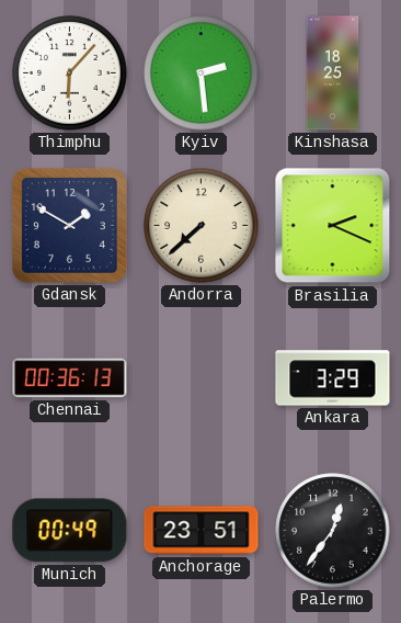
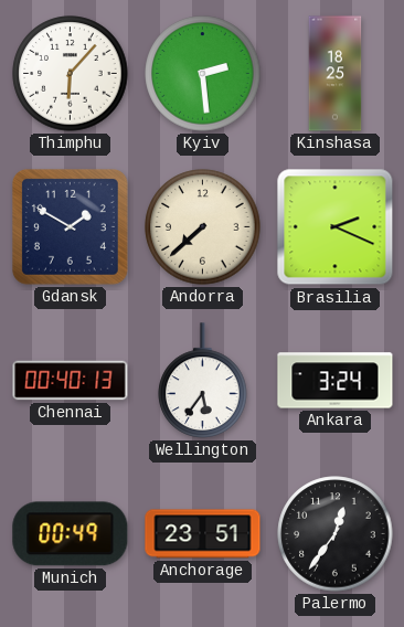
Chennai: 00:36 -> 00:40 (71, 381)
Wellington: none -> 5:36 (203, 381)
Ankara: 3:29 -> 3:24 (336, 381)
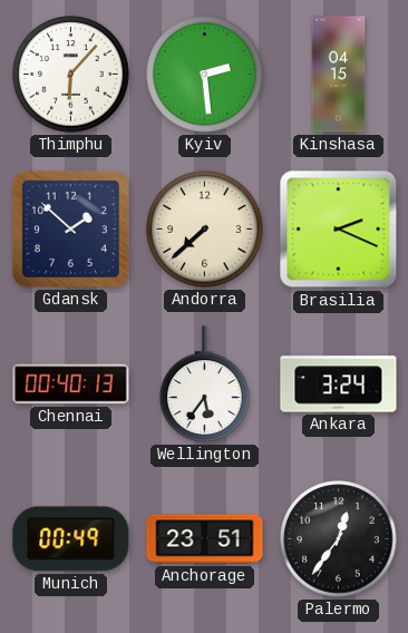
Kinshasa: 18:25 -> 04:15 (339, 75)
Gdansk: 1:50 -> 1:52 (71, 230)
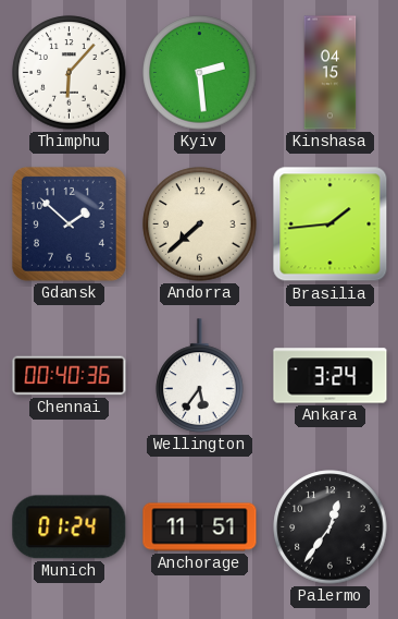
Brasilia: 2:19 -> 1:44 (331, 224)
Chennai: 00:40:13 -> 00:40:36 (70, 376)
Munich: 00:49 -> 01:24 (70, 527)
Anchorage: 23:51 -> 11:51 (200, 527)
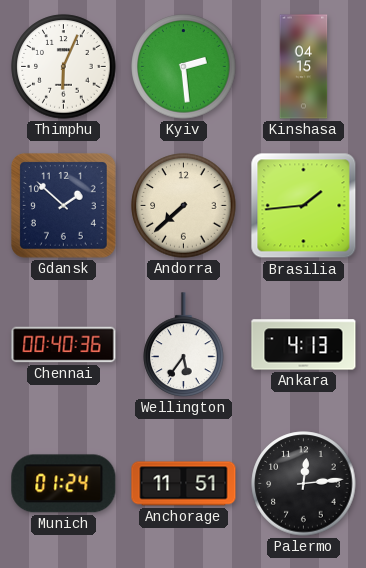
Thimphu: 6:07 -> 6:04 (64, 67)
Ankara: 3:24 -> 4:13 (304, 345)
Palermo: 12:36 -> 12:14 (304, 484)
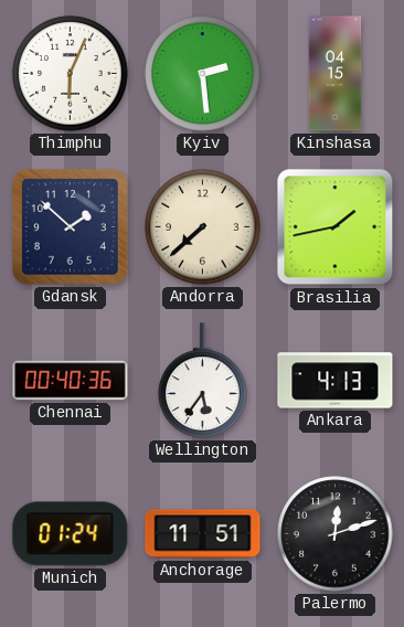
Brasilia: 1:44 -> 1:43 (336, 227)
Palermo: 12:14 -> 12:12 (336, 534)
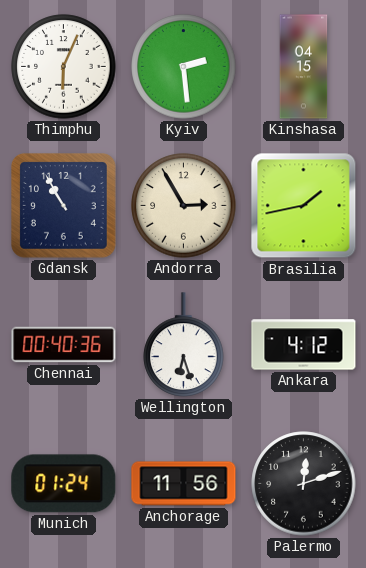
Gdansk: 1:52 -> 10:55 (64, 206)
Andorra: 7:38 -> 2:55 (184, 206)
Wellington: 5:36 -> 6:27 (184, 345)
Ankara: 4:13 -> 4:12 (304, 345)
Anchorage: 11:51 -> 11:56 (184, 484)
